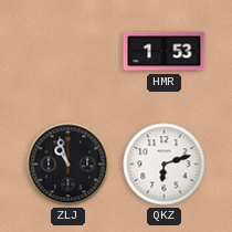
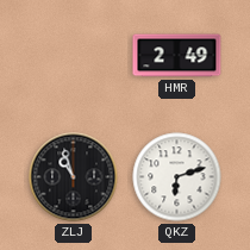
HMR: 1:53 -> 2:49 (177, 56)
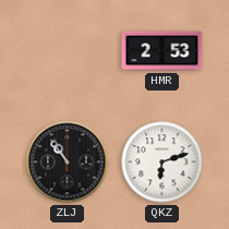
HMR: 2:49 -> 2:53 (162, 51)
ZLJ: 10:57 -> 10:54 (68, 162)
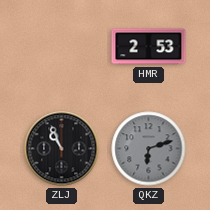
ZLJ: 10:54 -> 10:56 (62, 149)
QKZ dial: white -> grey (149, 149)
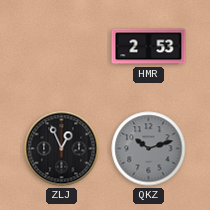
ZLJ: 10:56 -> 12:56 (62, 149)
QKZ: 6:12 -> 10:12 (149, 149)
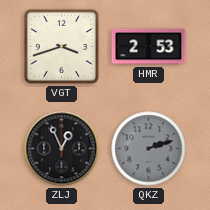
VGT: none -> 3:42 (61, 46)
QKZ: 10:12 -> 2:12 (149, 149)
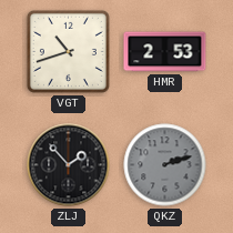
VGT: 3:42 -> 10:42 (68, 51)
ZLJ: 12:56 -> 1:53 (69, 165)
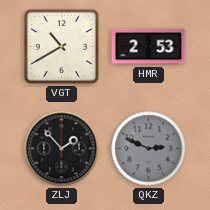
VGT: 10:42 -> 10:40 (61, 46)
QKZ: 2:12 -> 2:49 (149, 149)
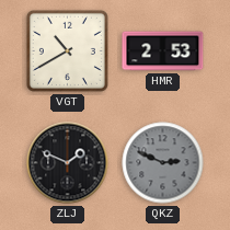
ZLJ: 1:53 -> 1:49 (68, 163)
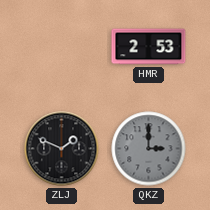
VGT: 10:40 -> none (67, 50)
QKZ: 2:49 -> 3:00 (149, 149)
